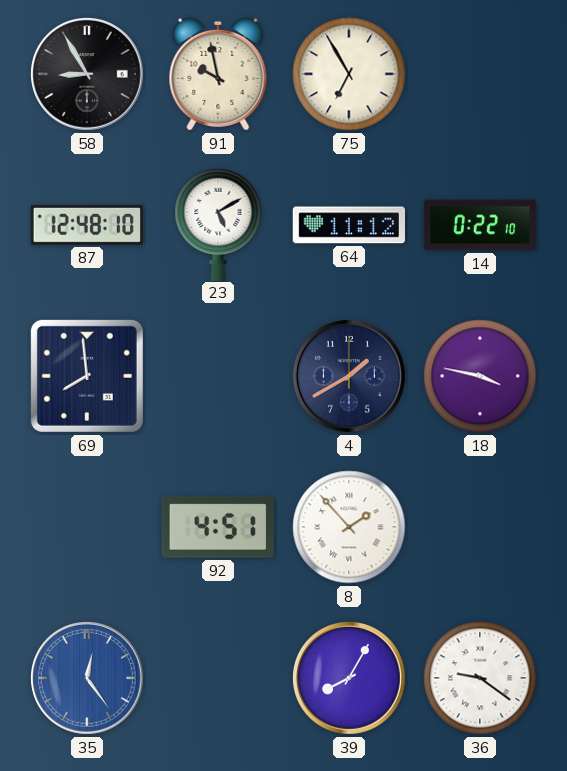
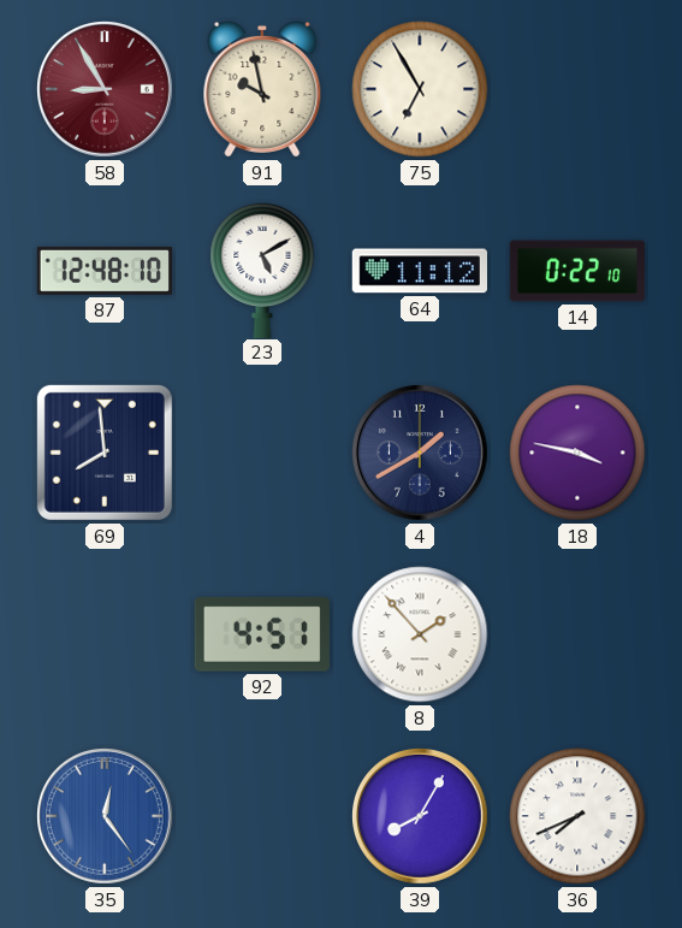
58 dial: black -> burgundy (106, 90)
36: 9:21 -> 7:41 (577, 816)
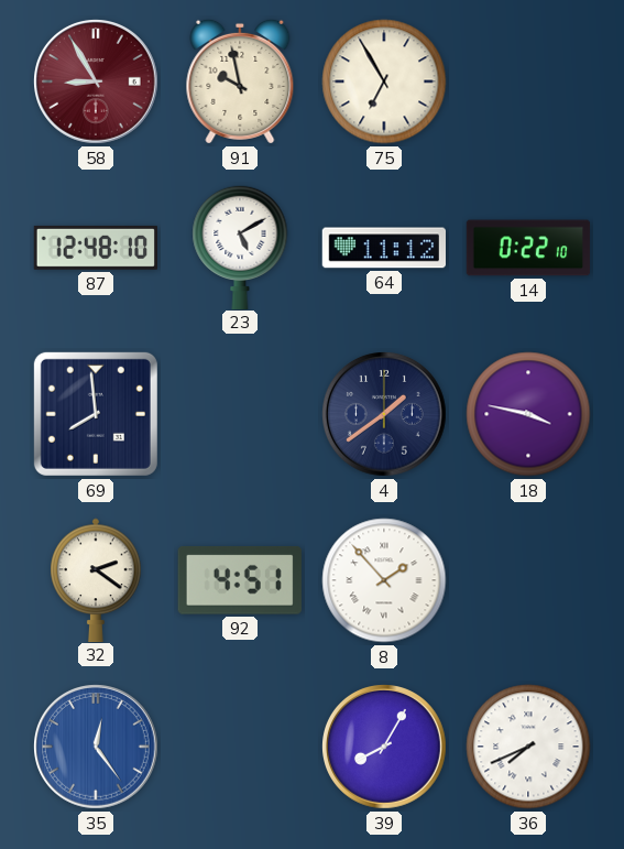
4: 1:40 -> 1:39 (385, 415)
32: none -> 2:21 (96, 579)
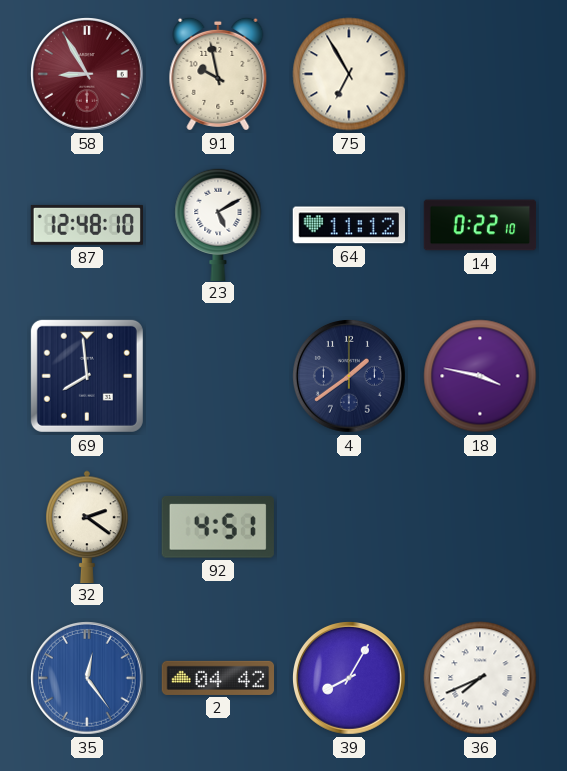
8: 1:53 -> none (384, 580)
2: none -> 04:42 (218, 678)
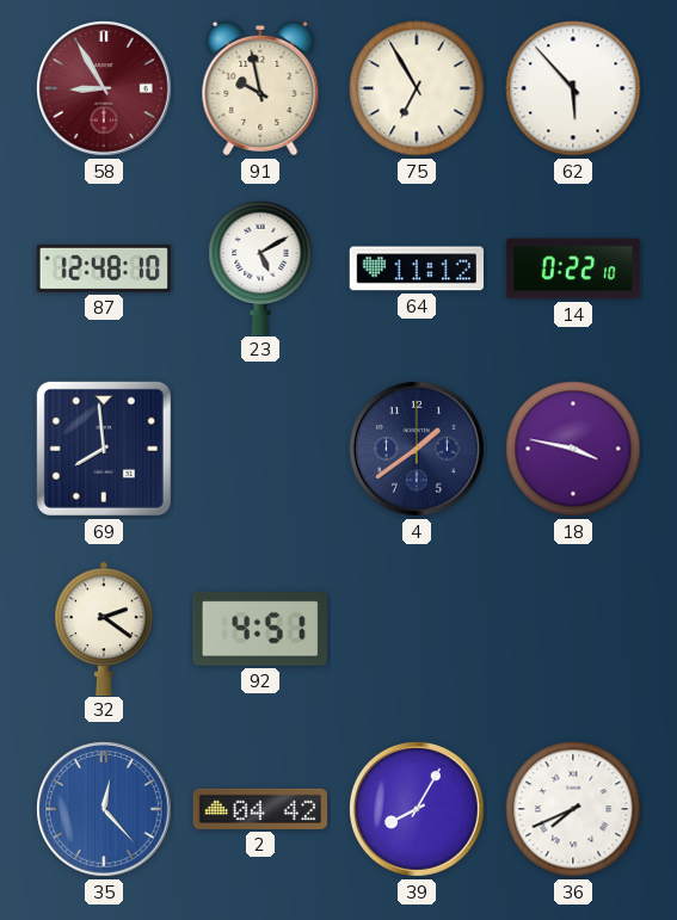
62: none -> 5:53 (573, 88)
35: 12:24 -> 12:23 (105, 810)
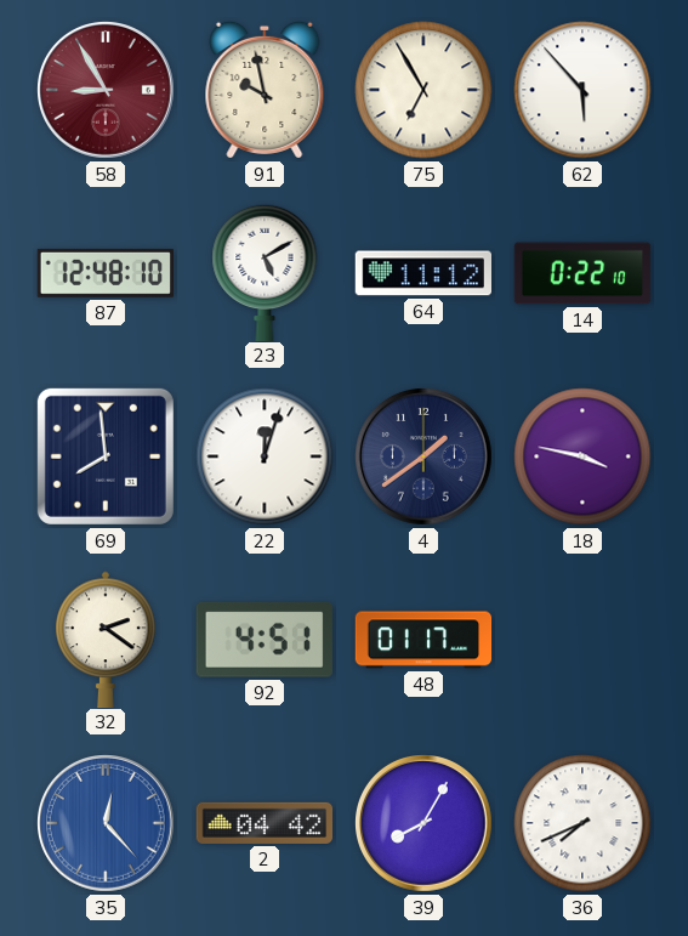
22: none -> 12:03 (265, 456)
48: none -> 01:17 (423, 640)
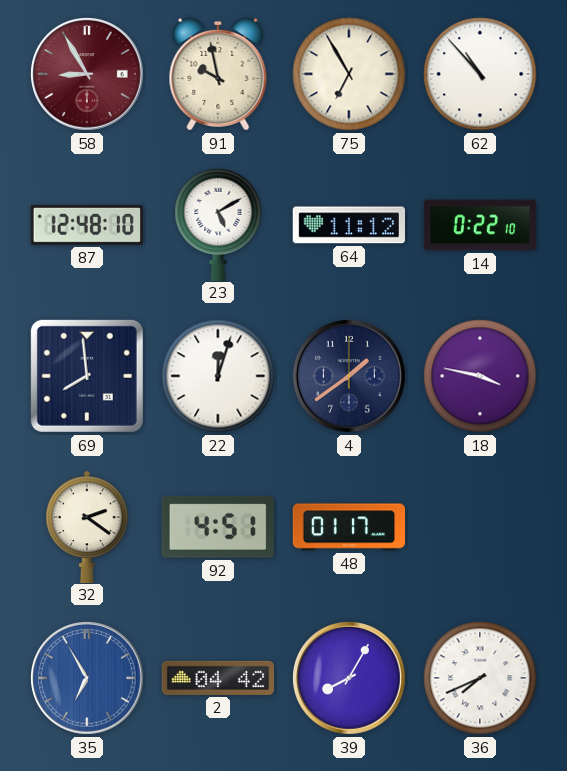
62: 5:53 -> 10:53 (480, 74)
35: 12:23 -> 6:55 (88, 679)
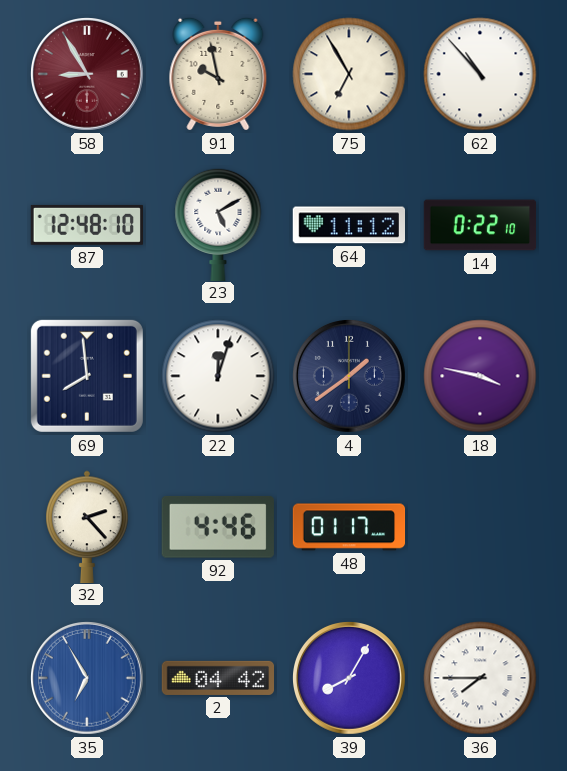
32: 2:21 -> 2:23 (87, 526)
92: 4:51 -> 4:46 (218, 527)
36: 7:41 -> 7:45 (480, 678)
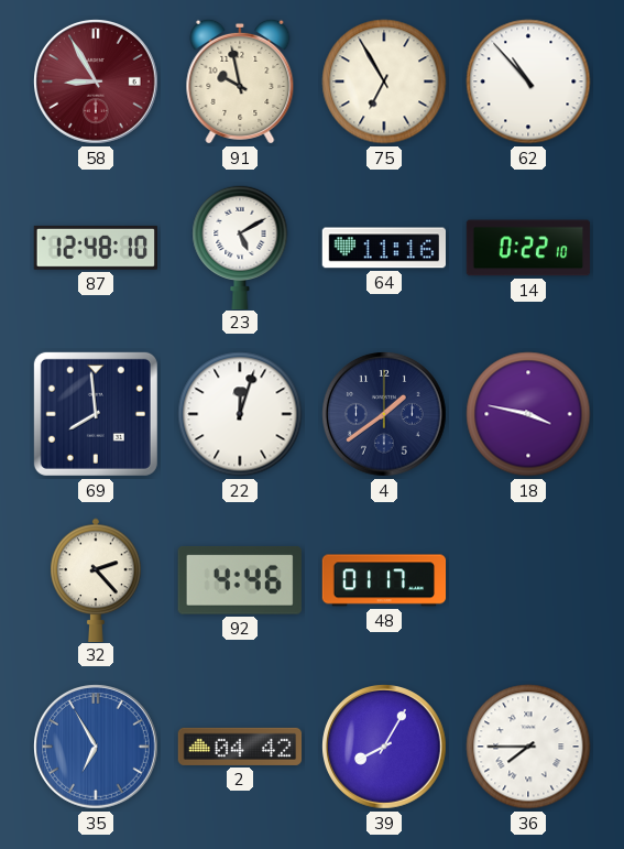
64: 11:12 -> 11:16 (383, 248)
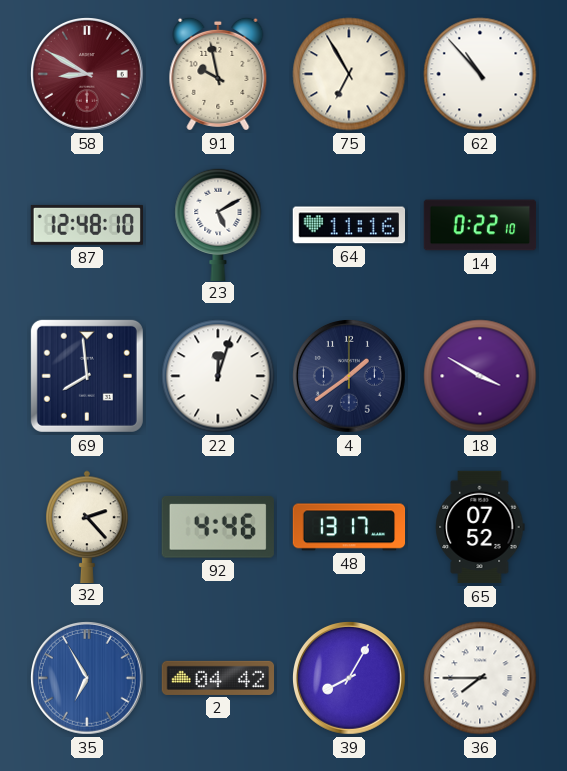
58: 8:55 -> 8:50 (88, 75)
18: 3:47 -> 3:50 (480, 376)
48: 01:17 -> 13:17 (349, 527)
65: none -> 07:52 (480, 527)
